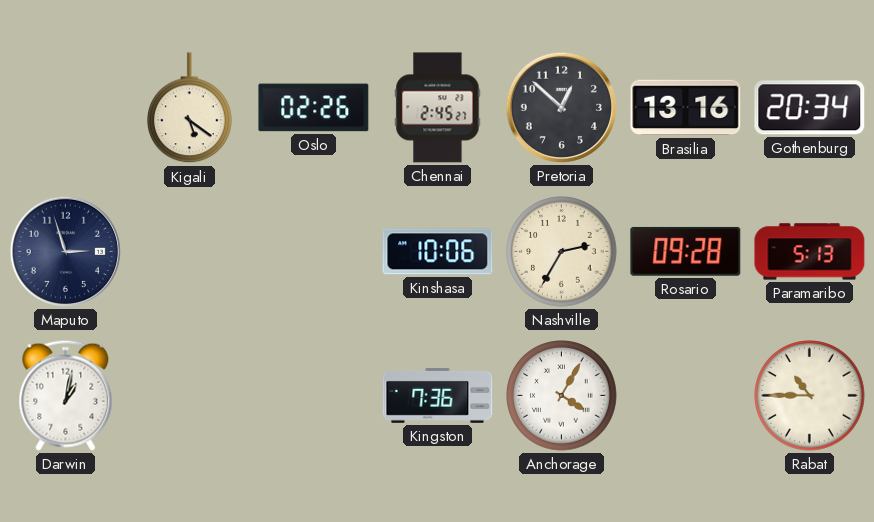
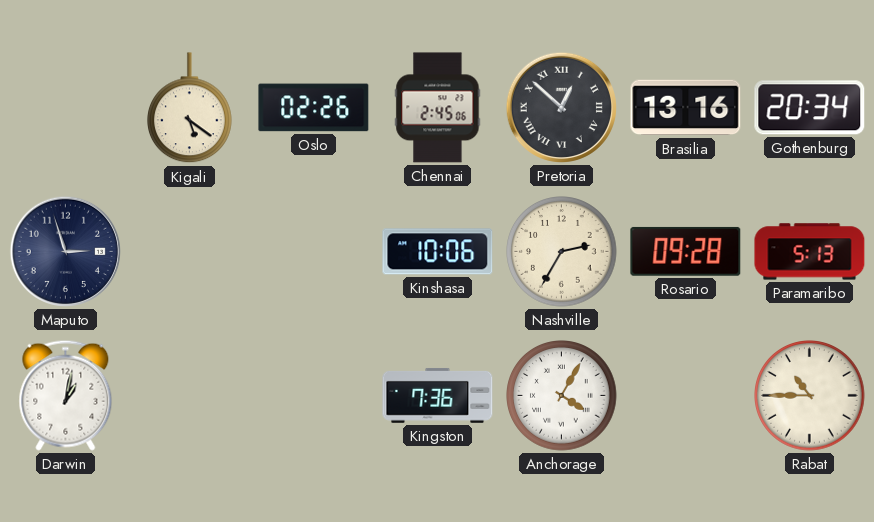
Chennai: 2:45:27 -> 2:45:06 (438, 108)
Pretoria numerals: Arabic -> Roman (561, 107)
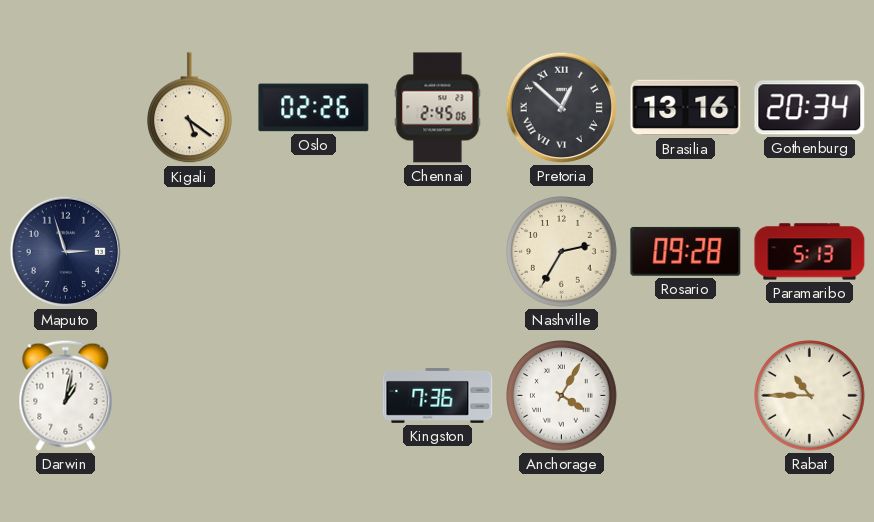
Kinshasa: 10:06 -> none (438, 252)
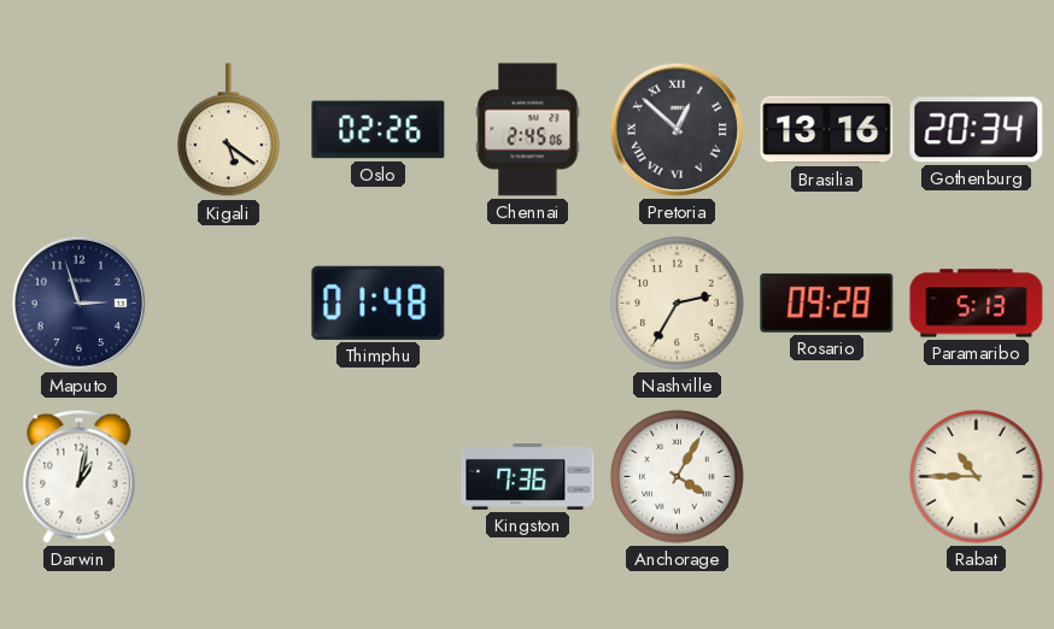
Thimphu: none -> 01:48 (379, 302)
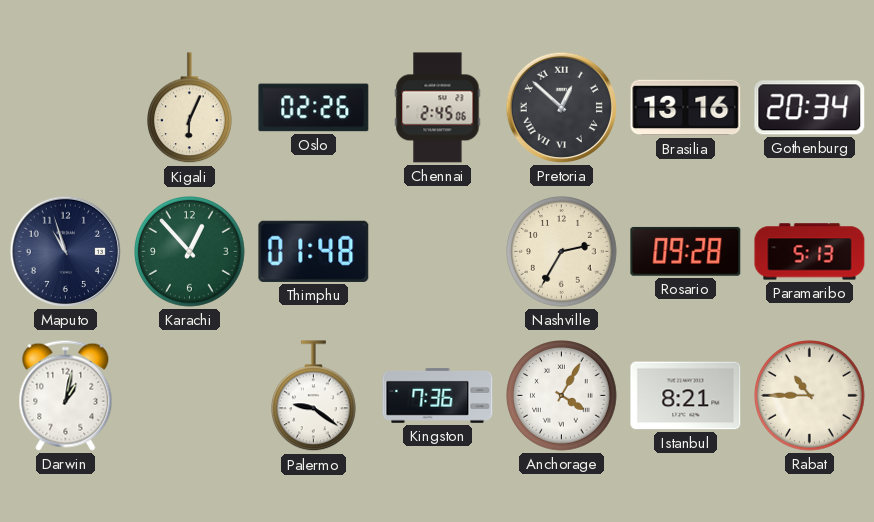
Kigali: 5:21 -> 6:04 (190, 108)
Maputo: 2:57 -> 10:57 (65, 251)
Karachi: none -> 12:53 (190, 252)
Palermo: none -> 9:21 (314, 396)
Istanbul: none -> 8:21 (686, 396)
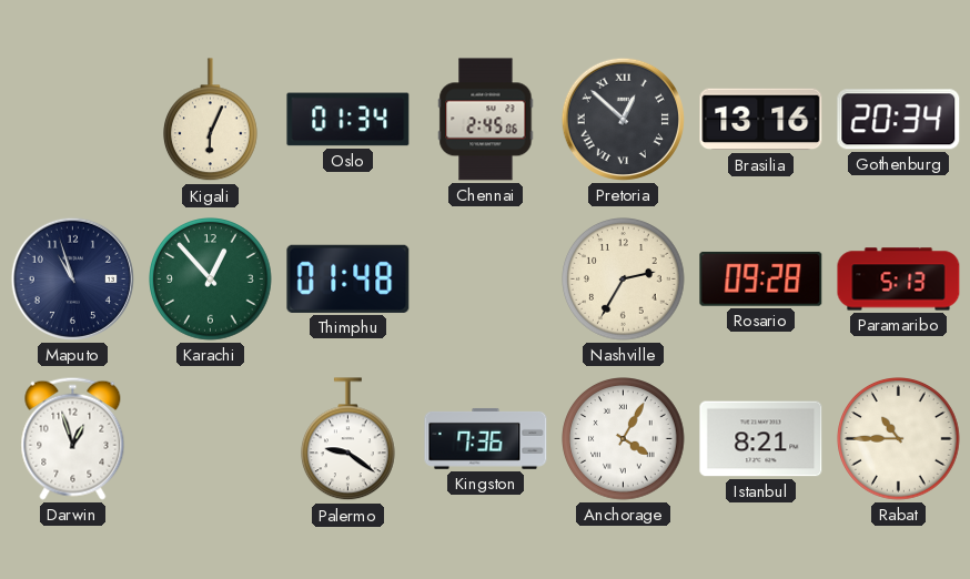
Oslo: 02:26 -> 01:34 (348, 120)
Darwin: 1:02 -> 12:57 (73, 438)
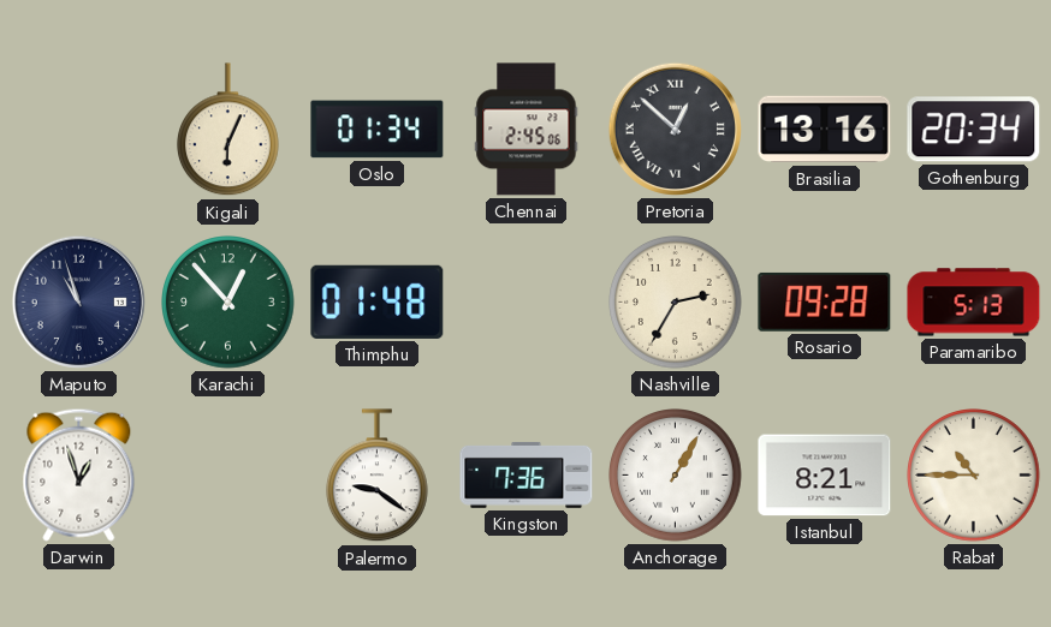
Anchorage: 4:05 -> 1:05 (676, 476)
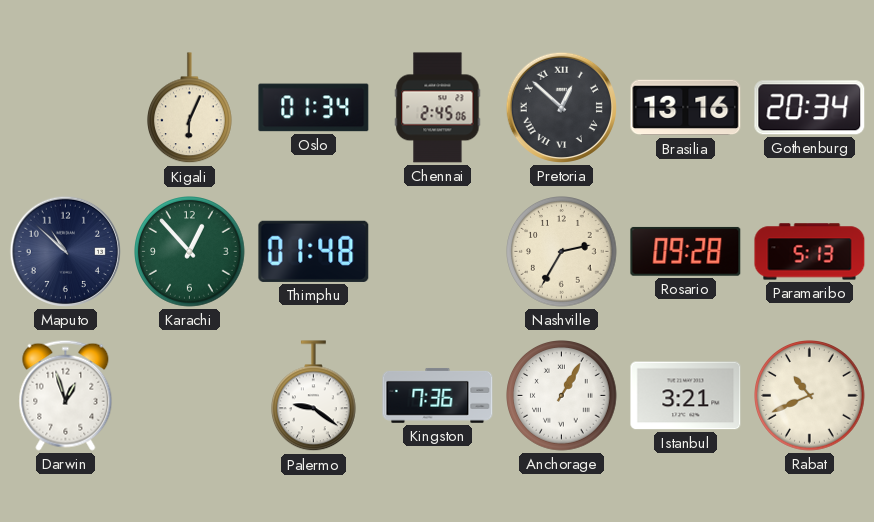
Maputo: 10:57 -> 10:52 (65, 251)
Istanbul: 8:21 -> 3:21 (686, 396)
Rabat: 10:45 -> 10:41 (810, 396)
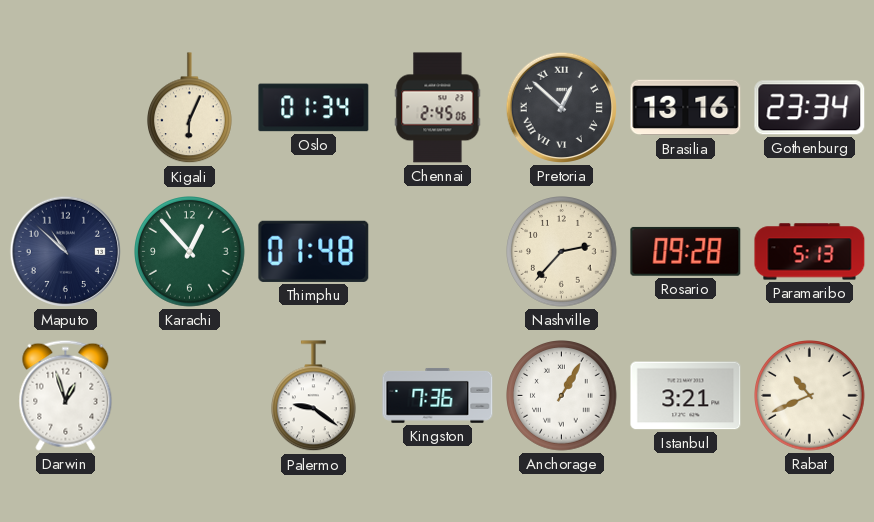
Gothenburg: 20:34 -> 23:34 (810, 108)
Nashville: 2:35 -> 2:37 (562, 252)
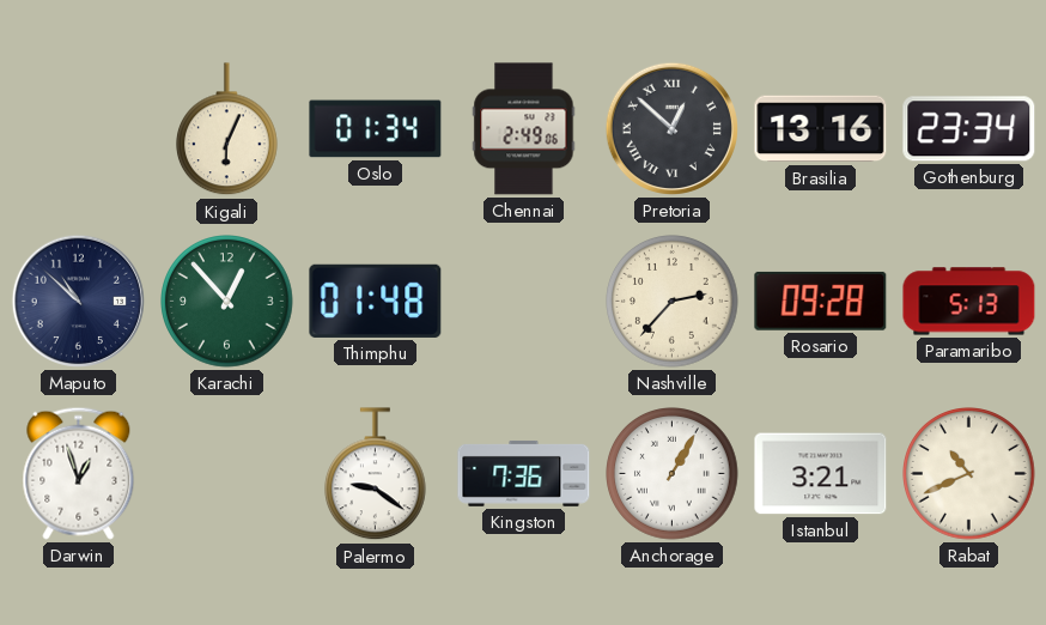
Chennai: 2:45 -> 2:49 (524, 129)
